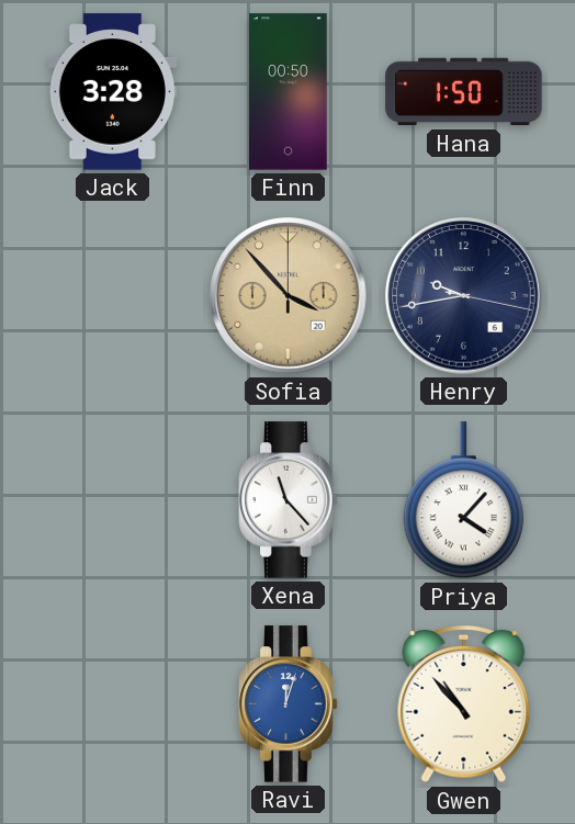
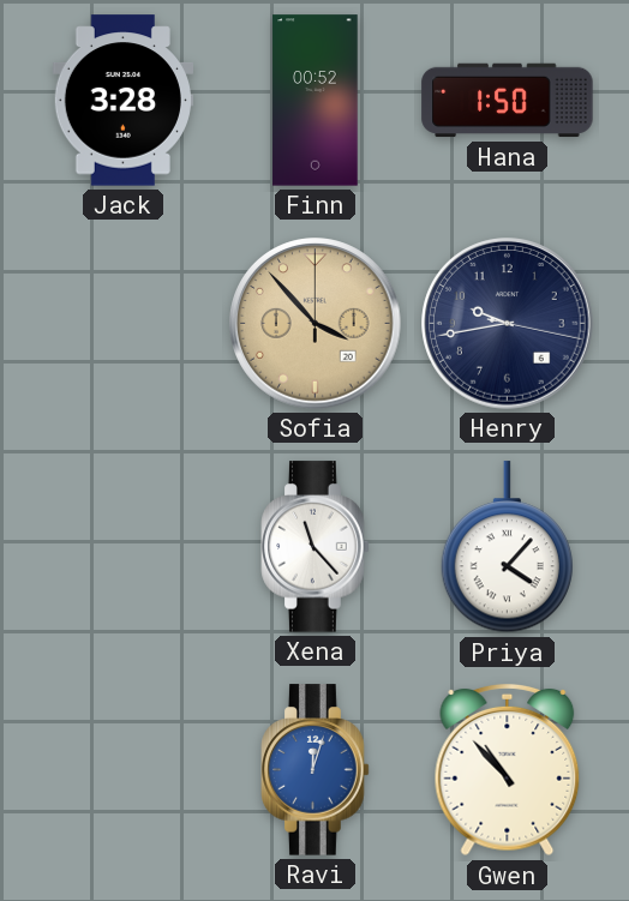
Finn: 00:50 -> 00:52 (316, 101)
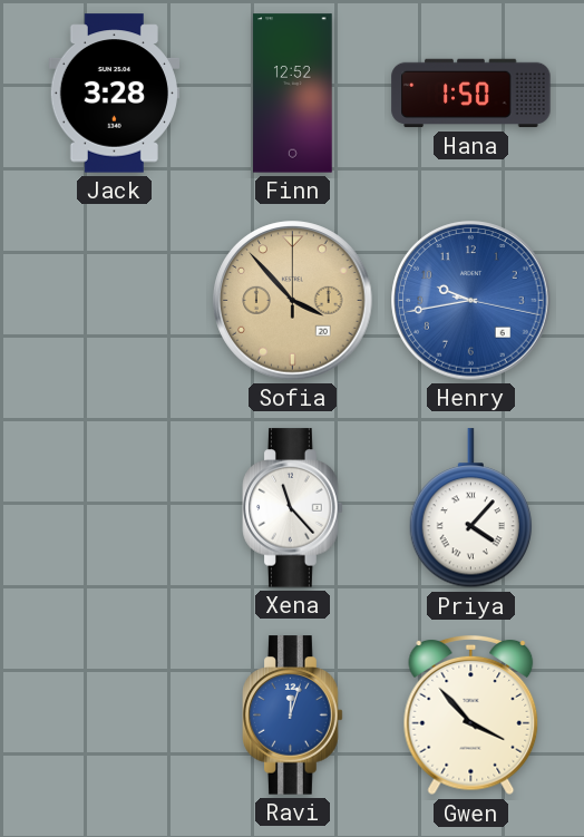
Finn: 00:52 -> 12:52 (293, 94)
Henry dial: navy -> blue (471, 301)
Gwen: 10:53 -> 3:53 (471, 716)
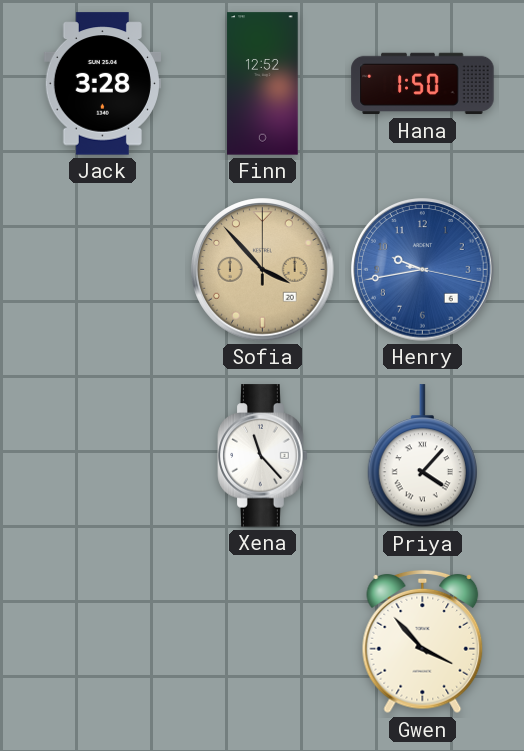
Ravi: 12:03 -> none (293, 716)
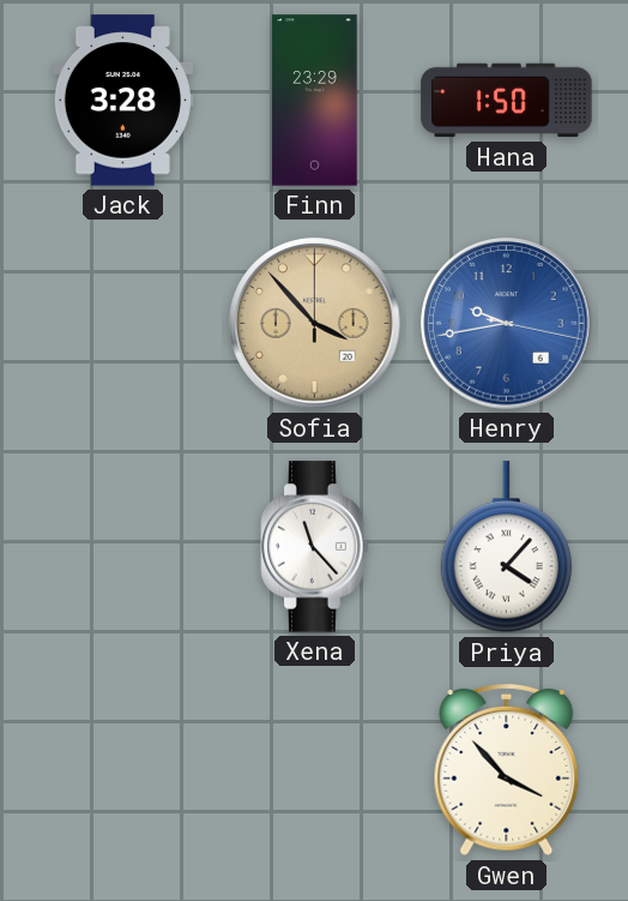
Finn: 12:52 -> 23:29 (315, 101)
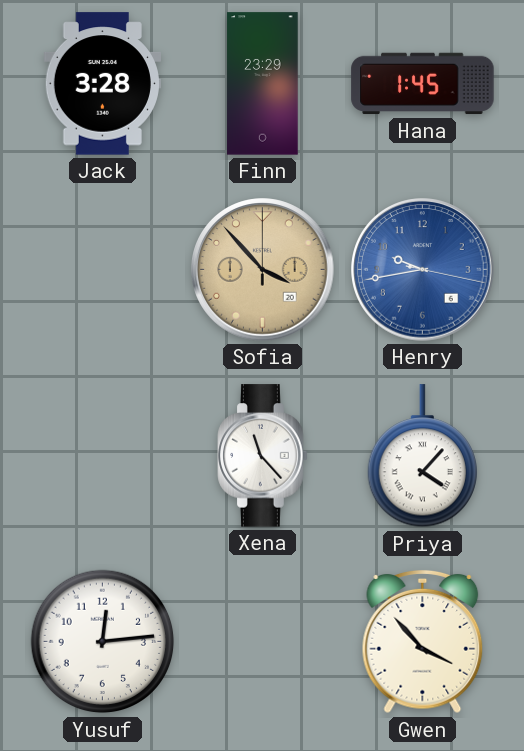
Hana: 1:50 -> 1:45 (423, 84)
Yusuf: none -> 12:14 (103, 642)
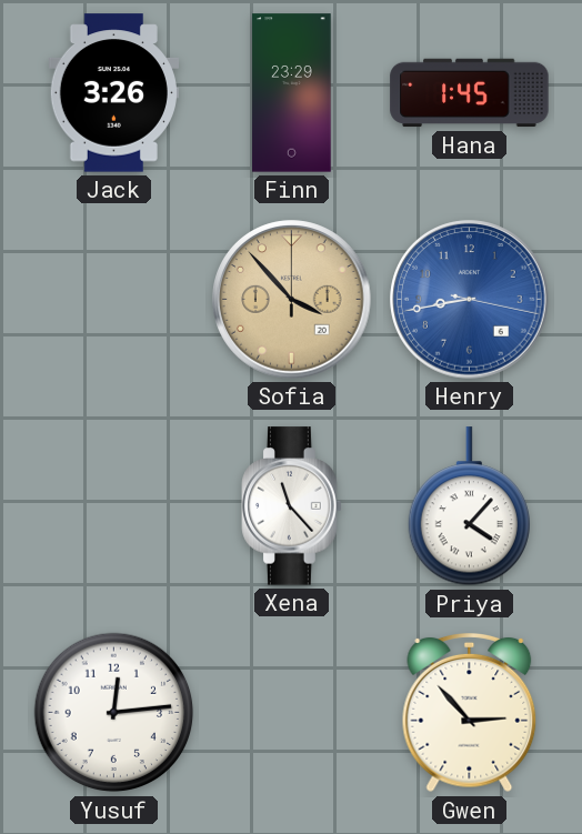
Jack: 3:28 -> 3:26 (113, 93)
Henry: 9:43 -> 8:43 (470, 300)
Gwen: 3:53 -> 2:53 (470, 713)
